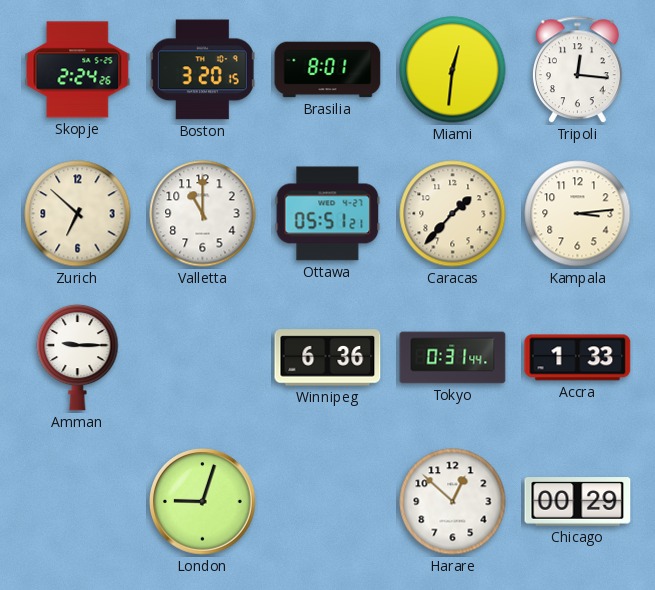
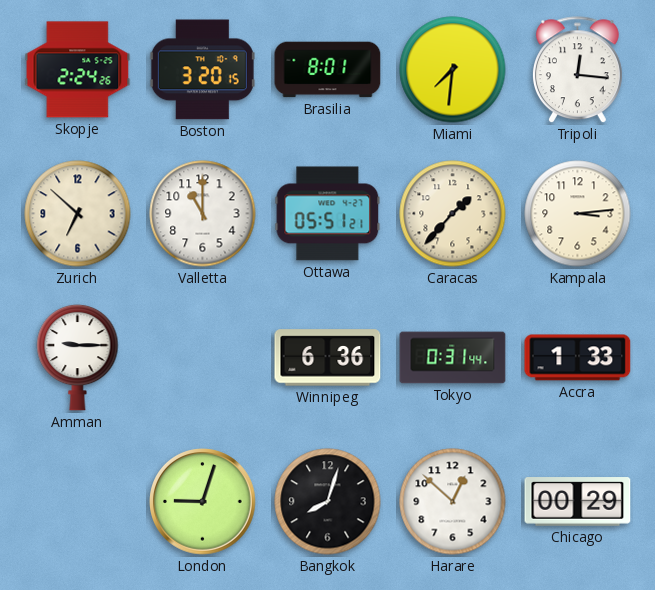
Miami: 12:31 -> 7:31 (453, 70)
Bangkok: none -> 8:03 (328, 502)
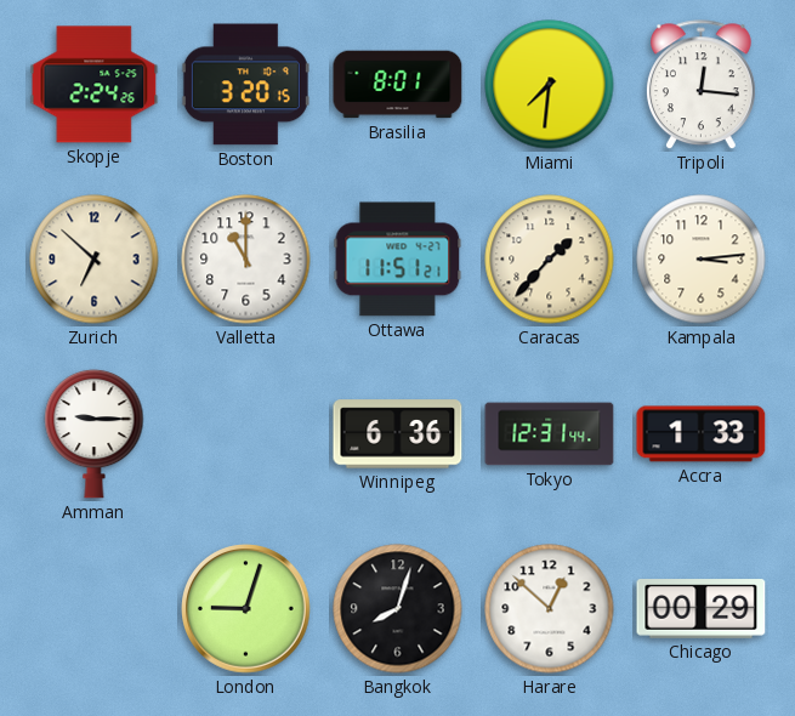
Ottawa: 05:51 -> 11:51 (398, 260)
Tokyo: 0:31 -> 12:31 (550, 434)
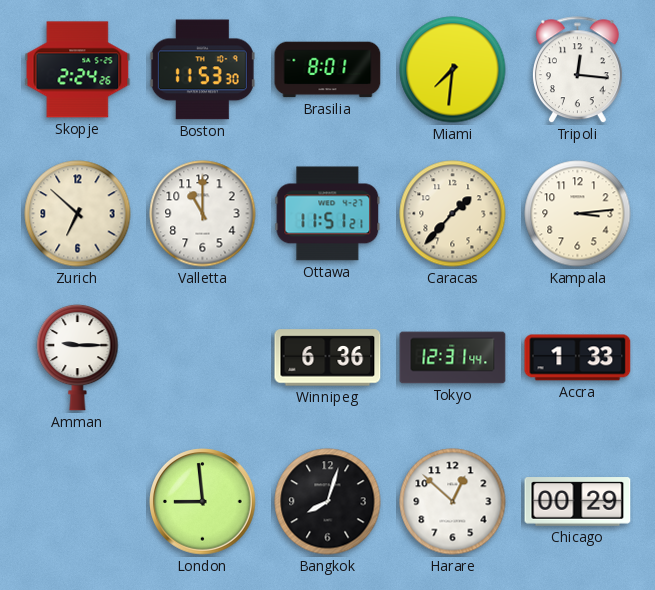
Boston: 3:20 -> 11:53 (202, 70)
London: 9:03 -> 8:59 (203, 502)
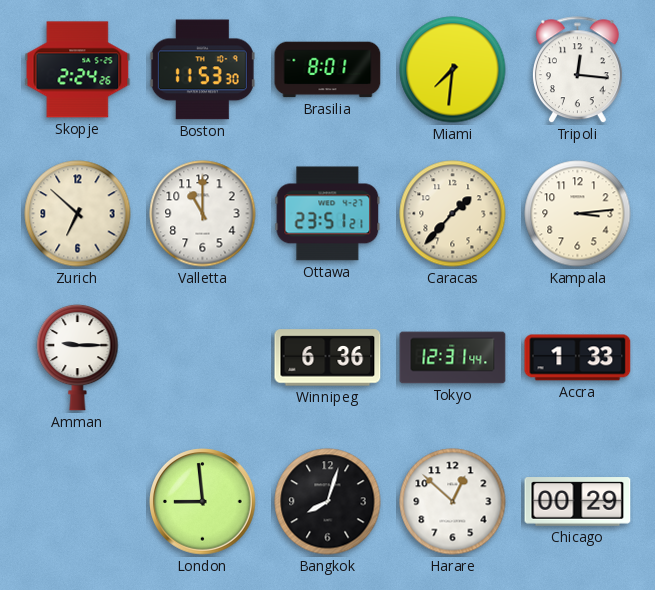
Ottawa: 11:51 -> 23:51 (328, 214)
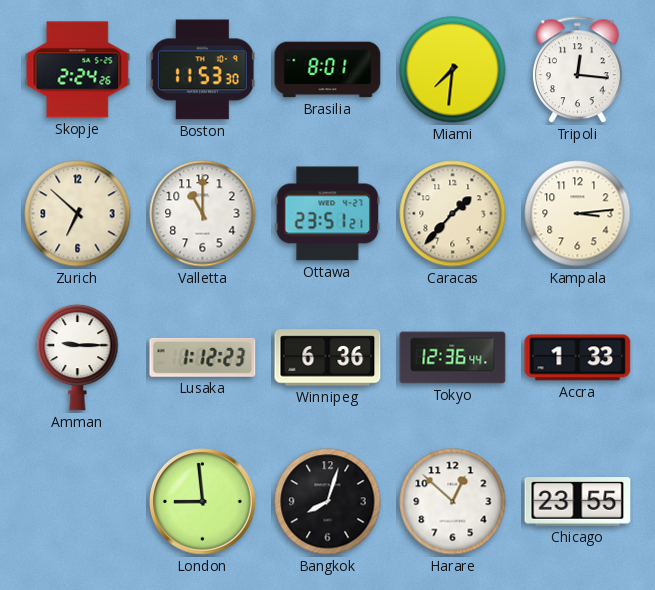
Lusaka: none -> 1:12 (203, 357)
Tokyo: 12:31 -> 12:36 (453, 358)
Chicago: 00:29 -> 23:55 (578, 502)
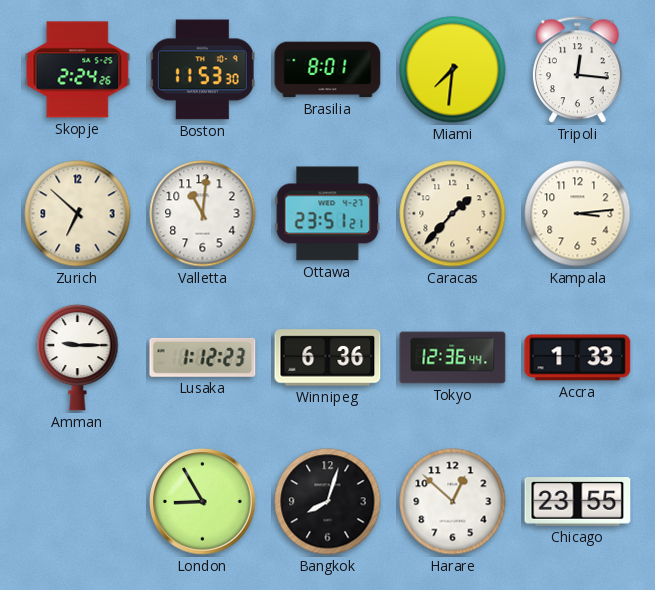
Valletta: 11:00 -> 11:01 (203, 214)
London: 8:59 -> 8:55 (203, 502)
